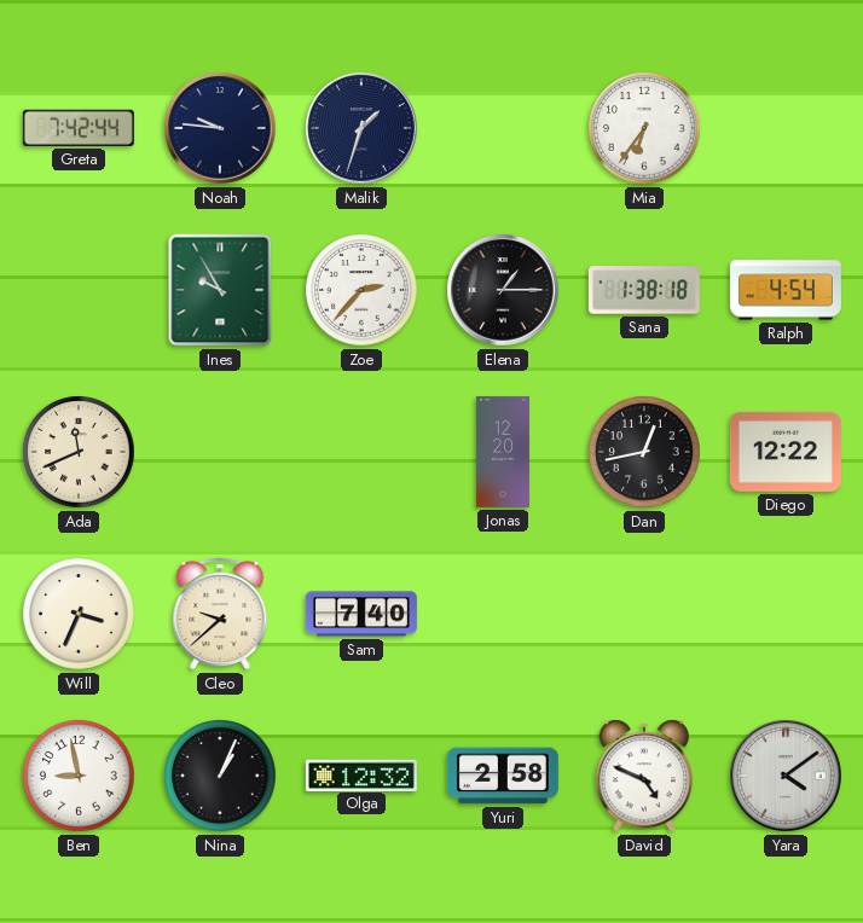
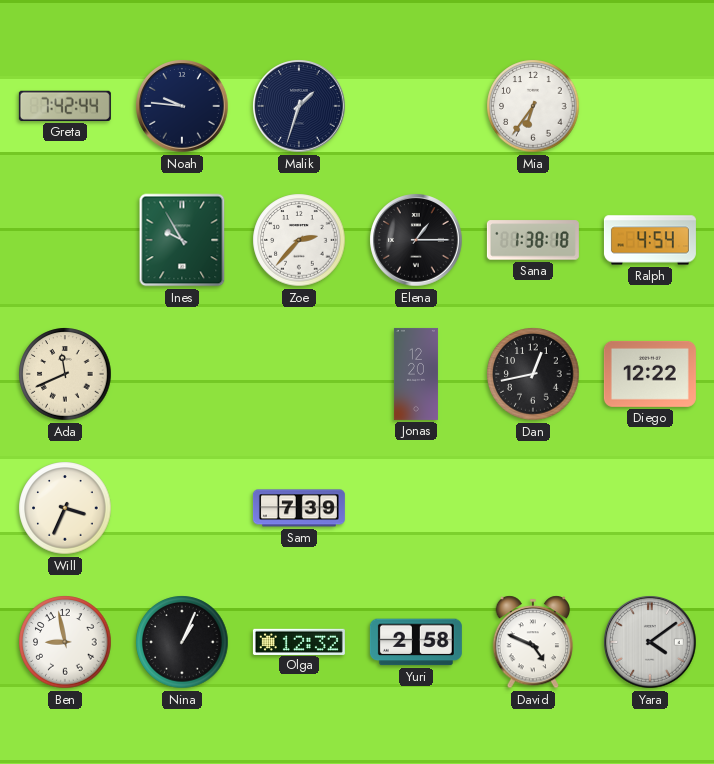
Cleo: 9:38 -> none (220, 614)
Sam: 7:40 -> 7:39 (299, 508)
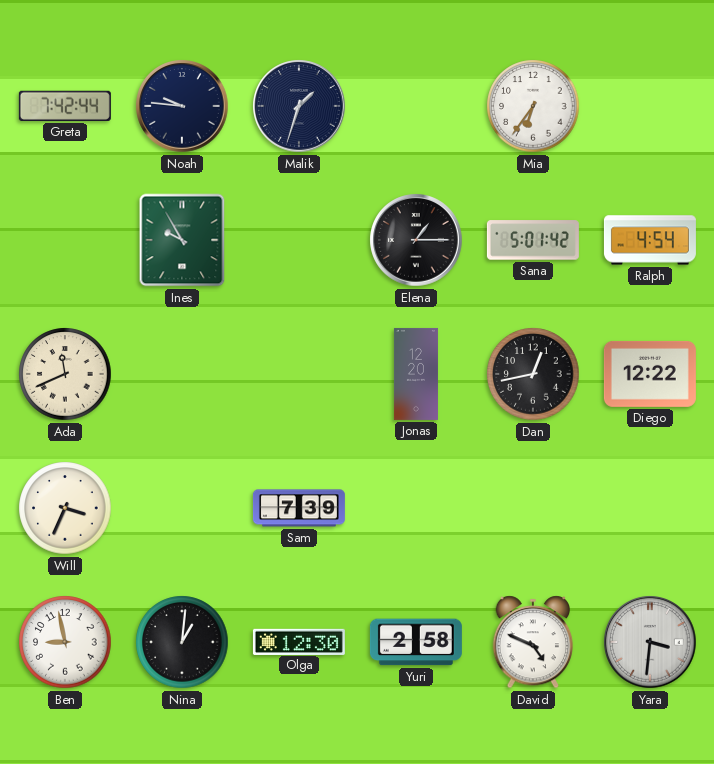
Zoe: 2:37 -> none (299, 240)
Sana: 1:38 -> 5:01 (533, 240)
Nina: 1:04 -> 1:01 (182, 642)
Olga: 12:32 -> 12:30 (299, 641)
Yara: 4:09 -> 3:31 (650, 642)
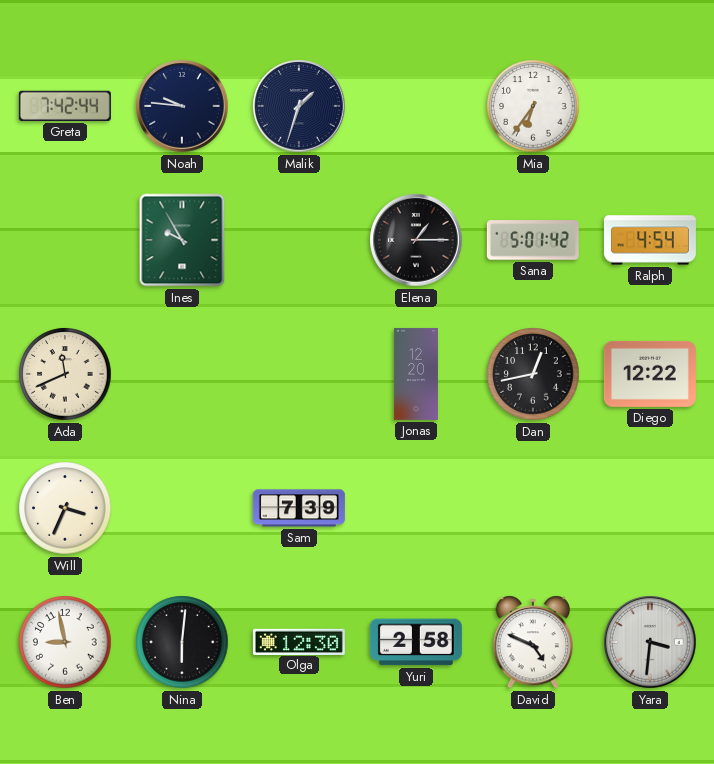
Nina: 1:01 -> 6:01 (182, 642)
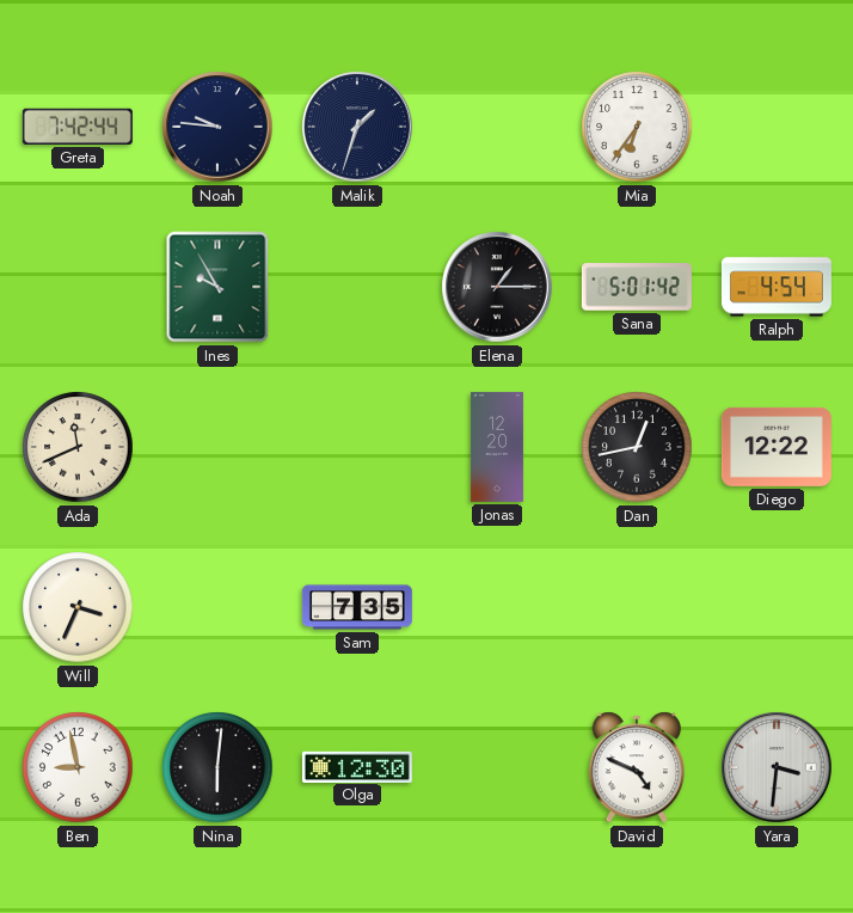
Sam: 7:39 -> 7:35 (357, 607)
Yuri: 2:58 -> none (416, 642)
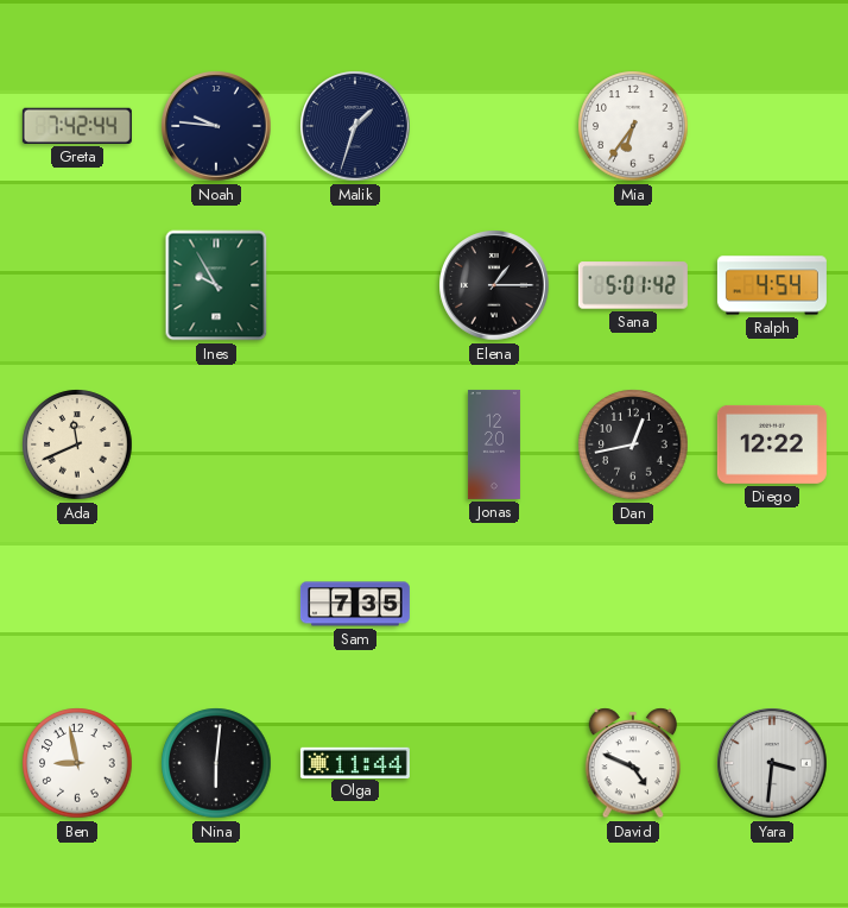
Will: 3:34 -> none (78, 607)
Olga: 12:30 -> 11:44 (355, 762)
